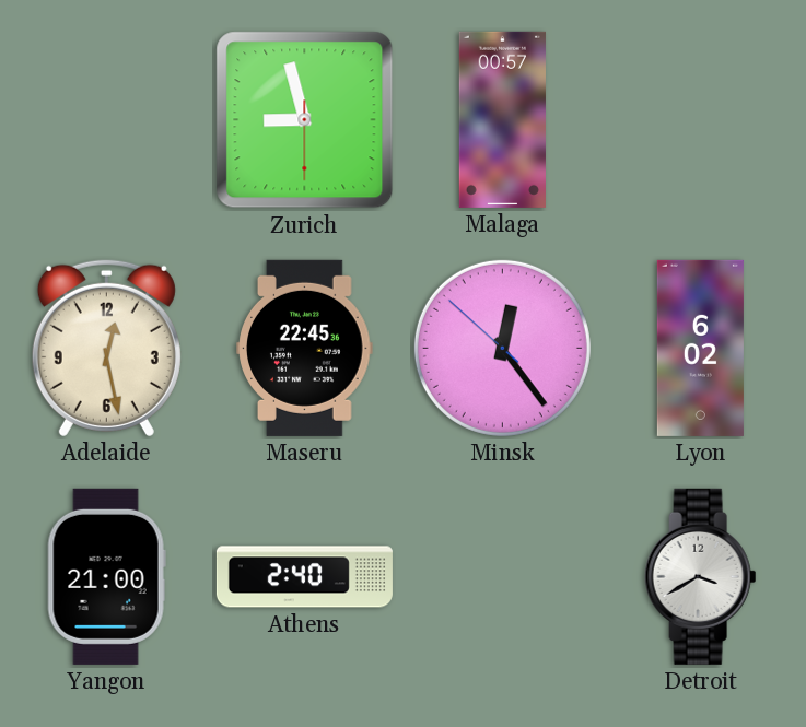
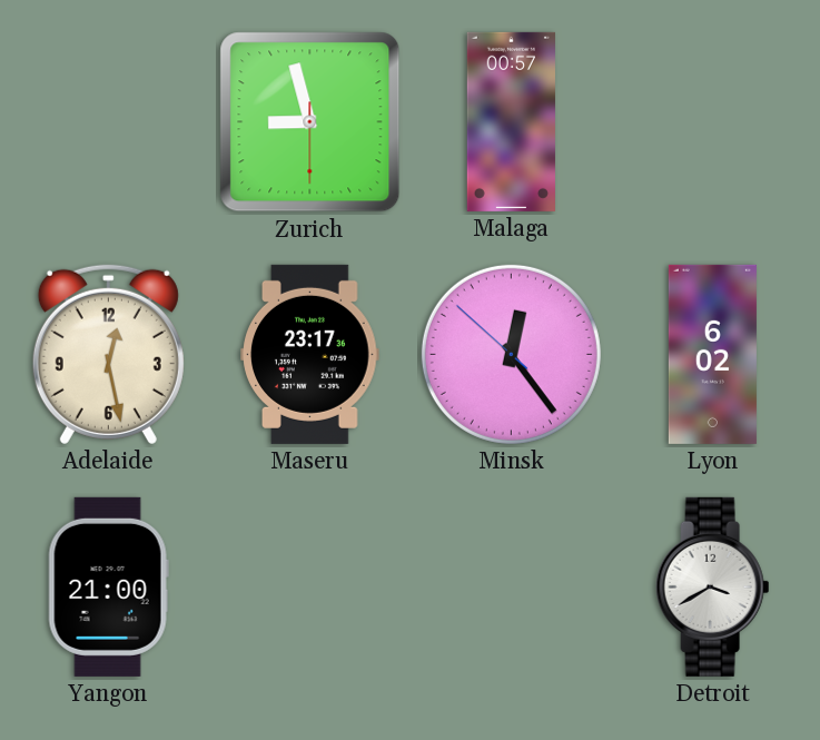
Maseru: 22:45 -> 23:17 (310, 354)
Athens: 2:40 -> none (304, 577)
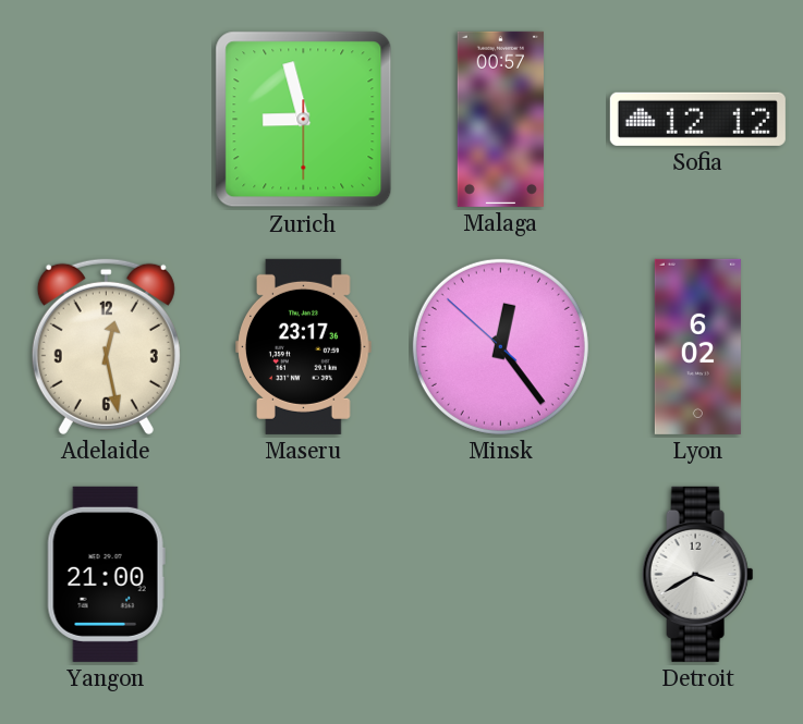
Sofia: none -> 12:12 (697, 119)
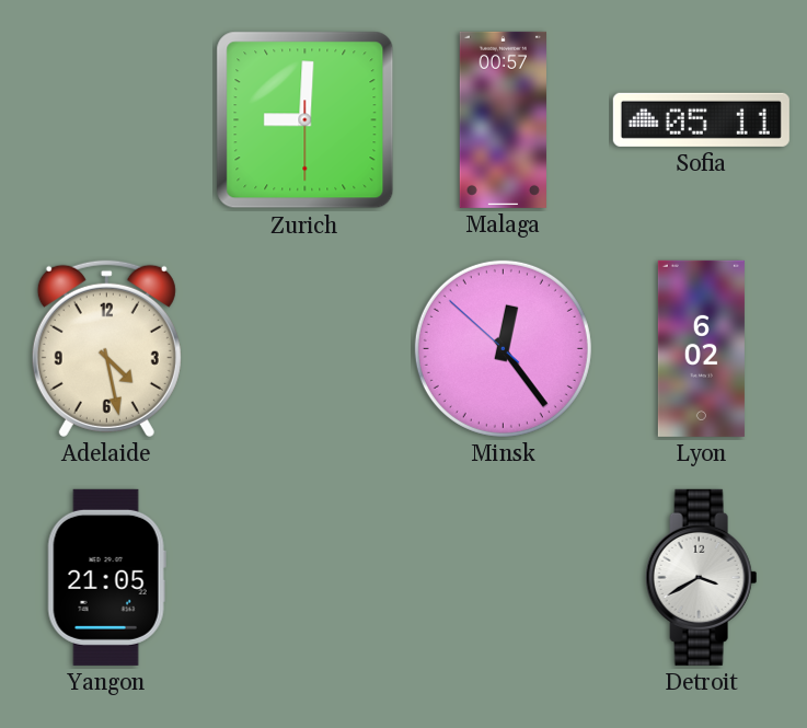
Zurich: 8:57 -> 9:00 (305, 120)
Sofia: 12:12 -> 05:11 (701, 119)
Adelaide: 12:28 -> 4:28 (106, 348)
Maseru: 23:17 -> none (304, 346)
Yangon: 21:00 -> 21:05 (106, 577)
